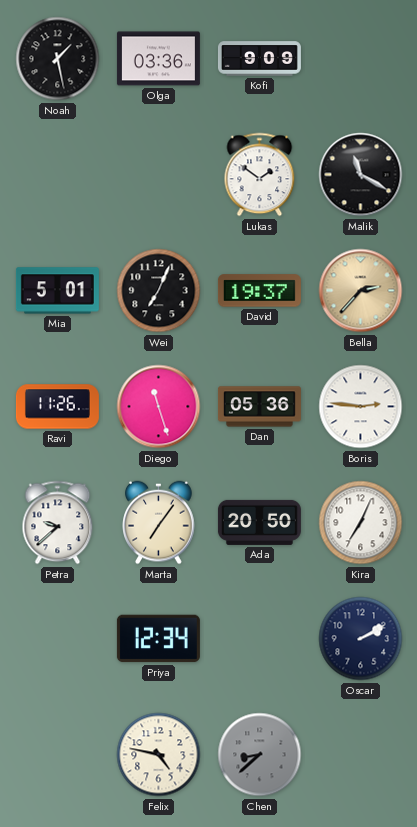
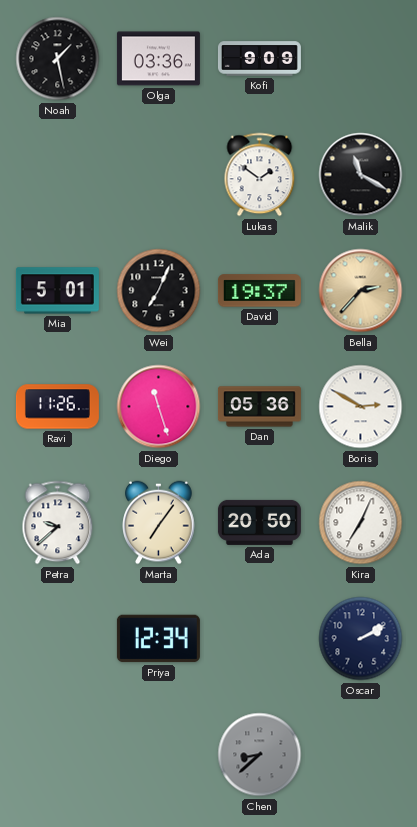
Boris: 2:46 -> 2:50 (361, 407)
Felix: 4:47 -> none (159, 755)
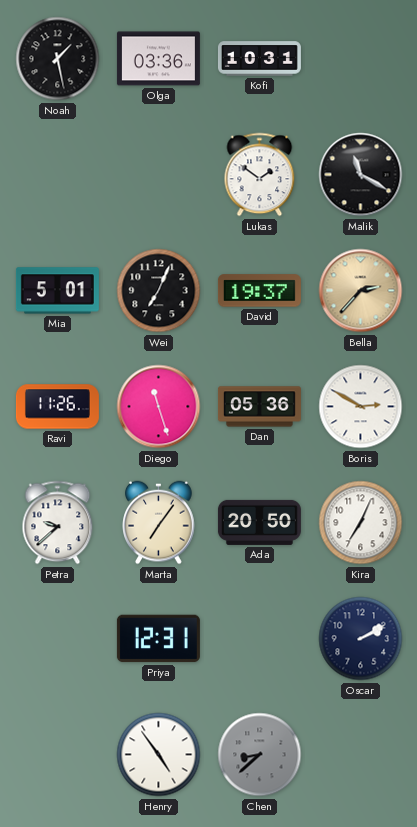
Kofi: 9:09 -> 10:31 (259, 59)
Priya: 12:34 -> 12:31 (158, 639)
Henry: none -> 4:54 (159, 755)
